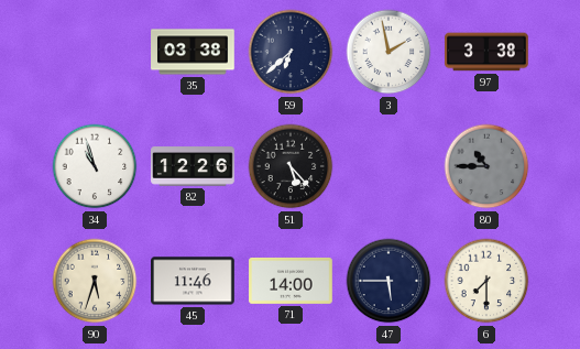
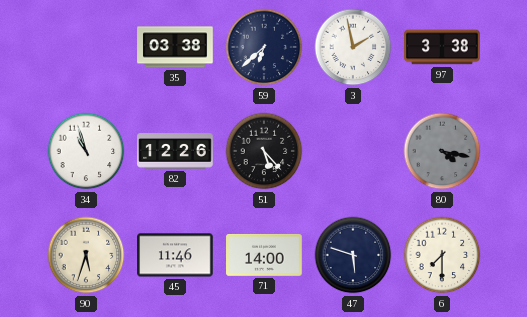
80: 10:45 -> 4:17 (442, 151)
47: 5:45 -> 5:48 (353, 255)
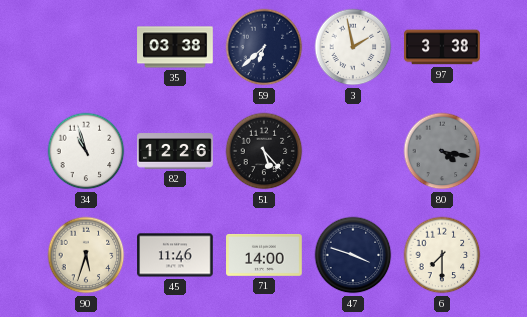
47: 5:48 -> 3:48 (353, 255)
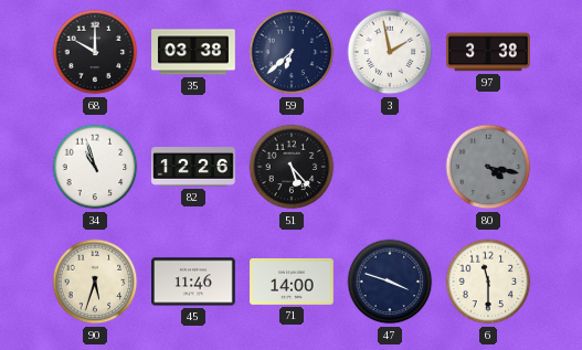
68: none -> 10:00 (95, 52)
6: 7:30 -> 11:30 (488, 282)
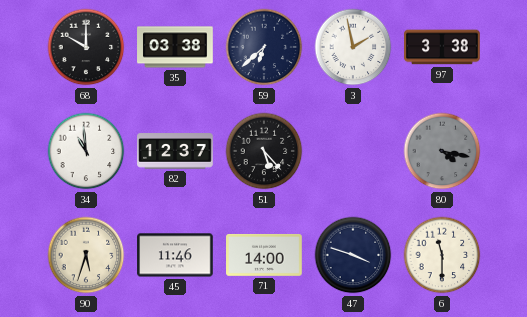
34: 10:57 -> 10:59 (86, 151)
82: 12:26 -> 12:37 (175, 151)
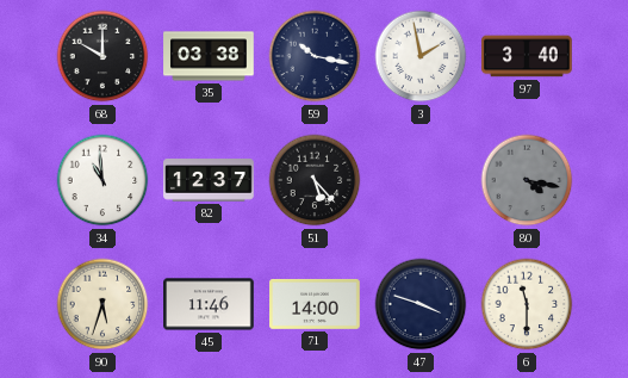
59: 6:38 -> 10:17 (315, 56)
97: 3:38 -> 3:40 (527, 56)
